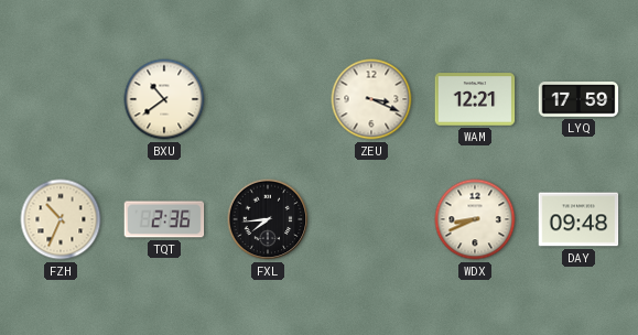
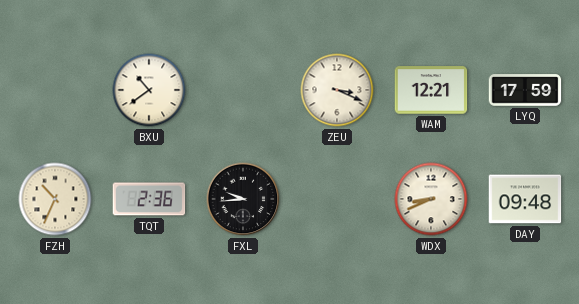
FXL: 7:44 -> 9:44 (243, 199)
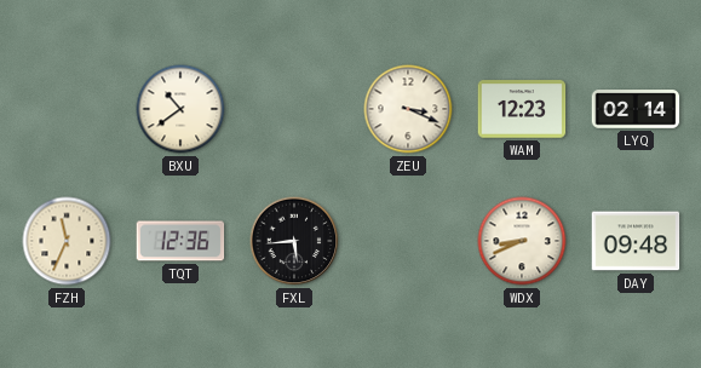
WAM: 12:21 -> 12:23 (522, 109)
LYQ: 17:59 -> 02:14 (636, 109)
FZH: 10:34 -> 11:34 (67, 241)
TQT: 2:36 -> 12:36 (180, 241)
FXL: 9:44 -> 5:44 (294, 241)
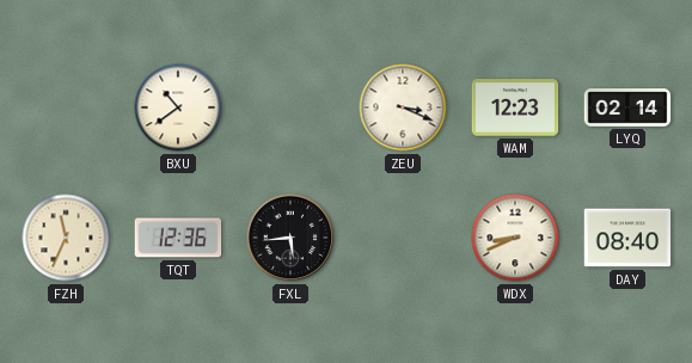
DAY: 09:48 -> 08:40 (627, 238)
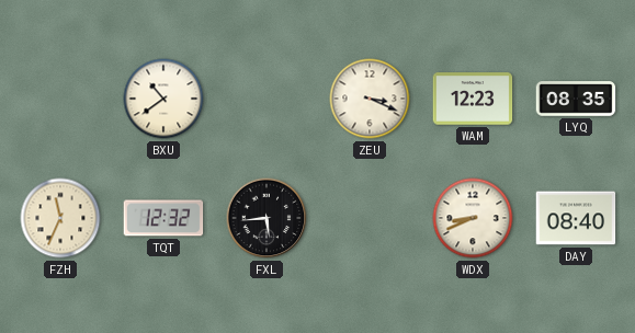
LYQ: 02:14 -> 08:35 (576, 99)
TQT: 12:36 -> 12:32 (163, 218)
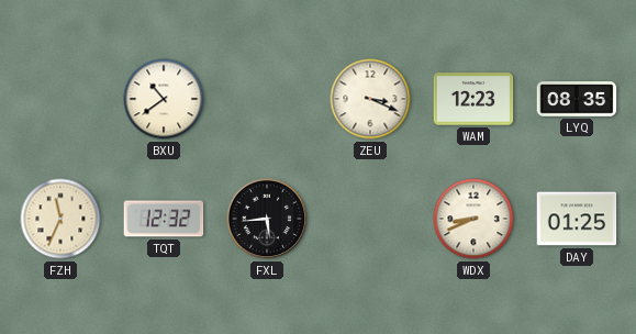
DAY: 08:40 -> 01:25 (577, 219)
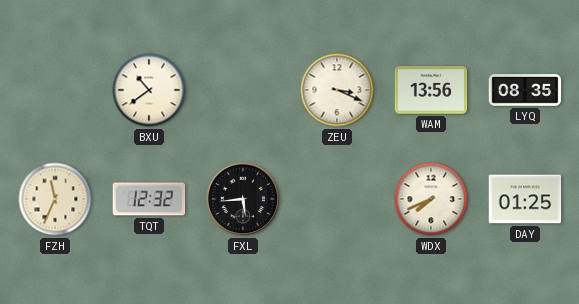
WAM: 12:23 -> 13:56 (431, 90)
WDX: 8:41 -> 7:41 (431, 199)
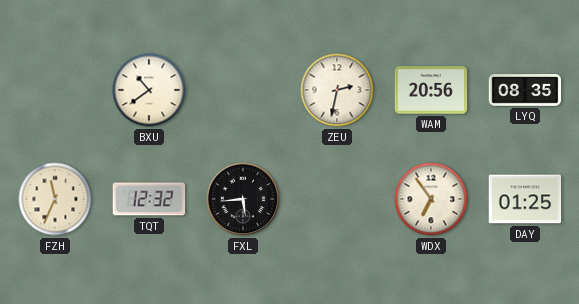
ZEU: 3:19 -> 2:32 (337, 90)
WAM: 13:56 -> 20:56 (431, 90)
WDX: 7:41 -> 6:54 (431, 199)
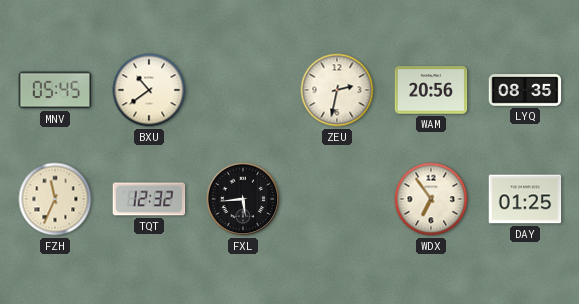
MNV: none -> 05:45 (55, 90)
